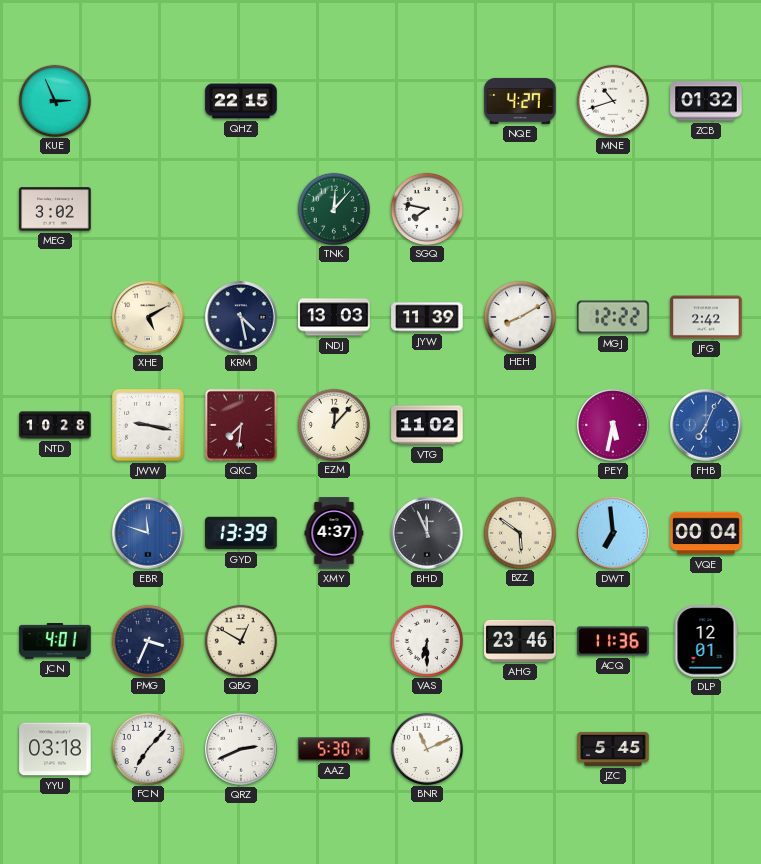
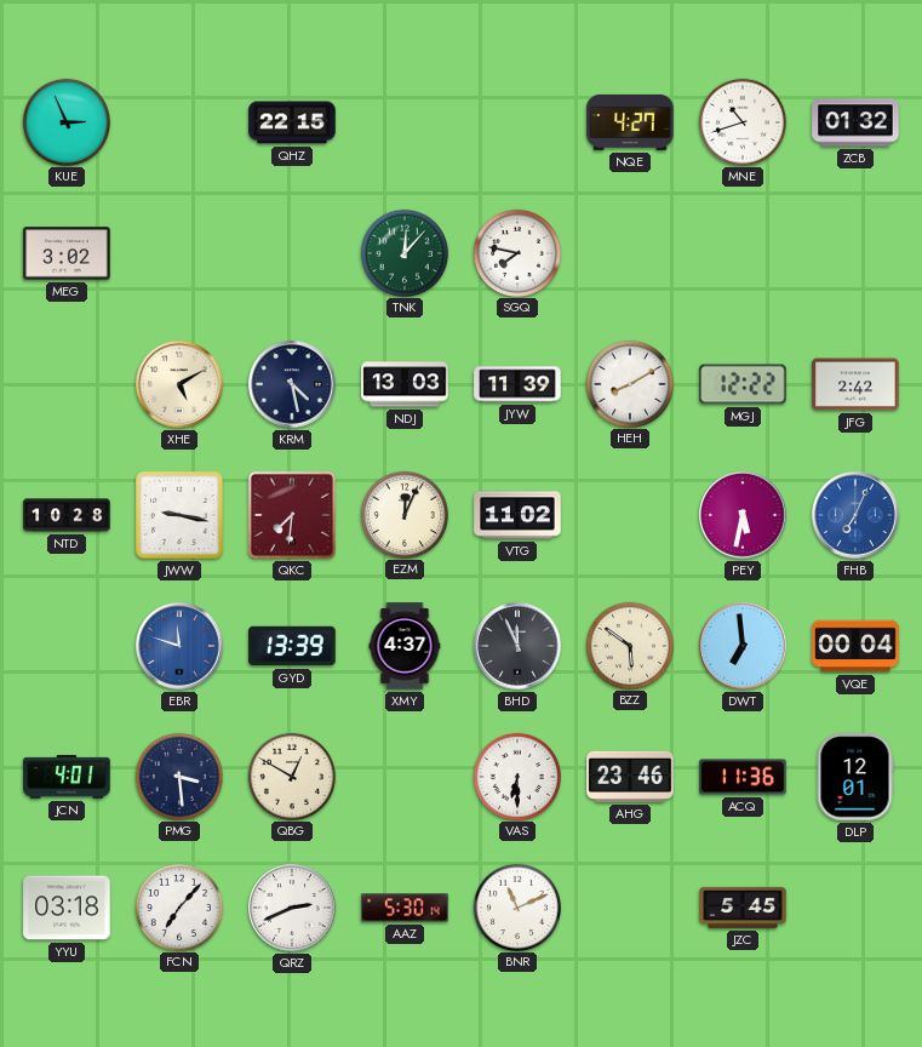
EZM: 12:07 -> 12:04 (403, 514)
PMG: 3:34 -> 3:29 (178, 776)
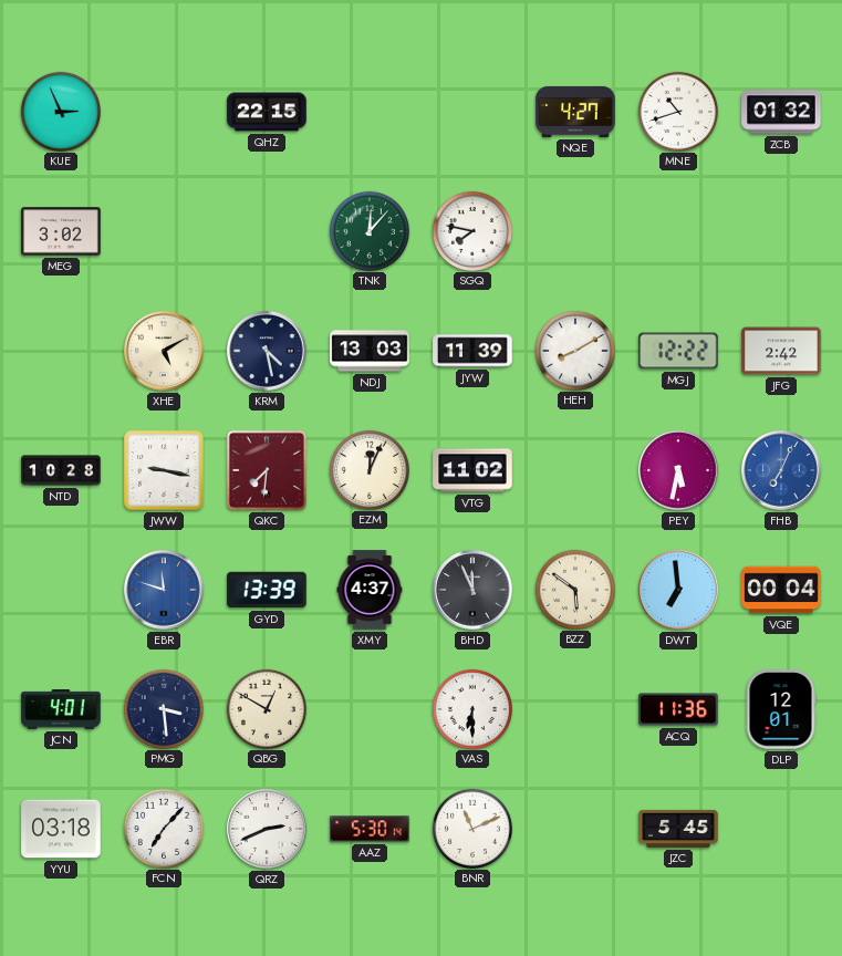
AHG: 23:46 -> none (630, 777)
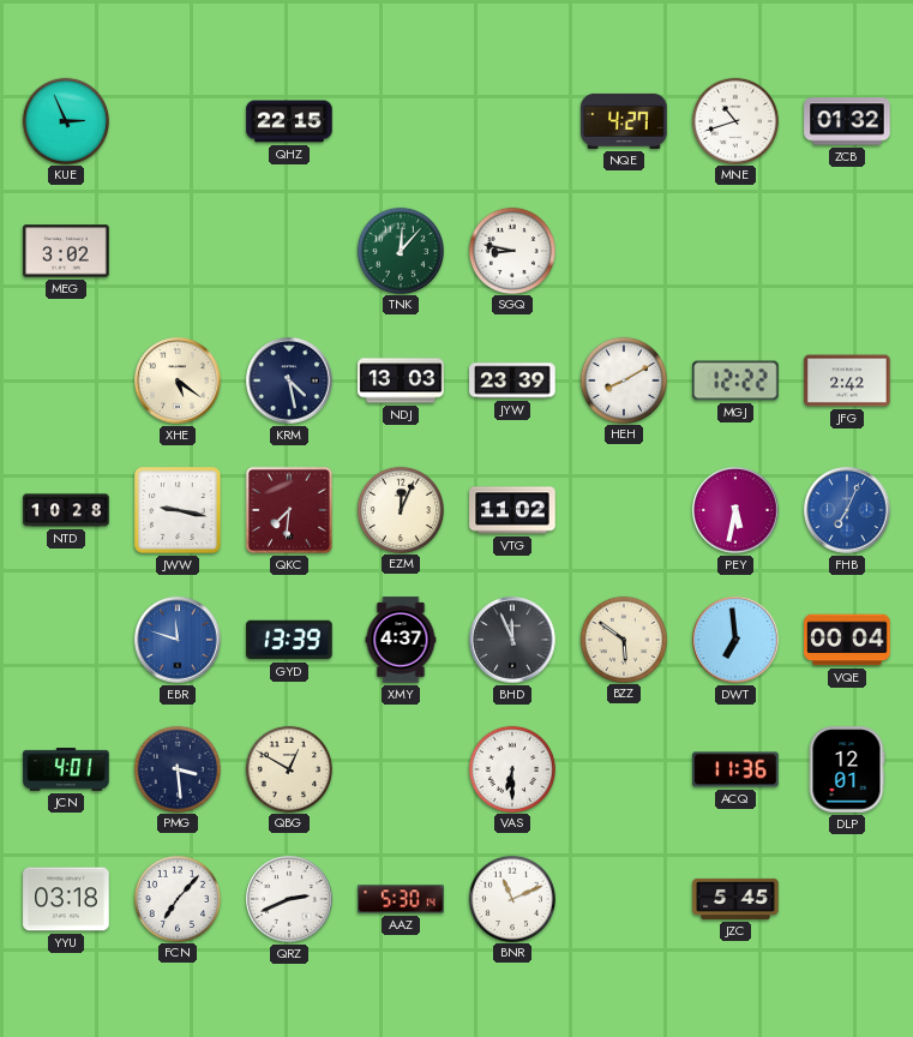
SGQ: 7:47 -> 8:47 (511, 250)
XHE: 5:10 -> 5:21 (178, 380)
JYW: 11:39 -> 23:39 (512, 380)
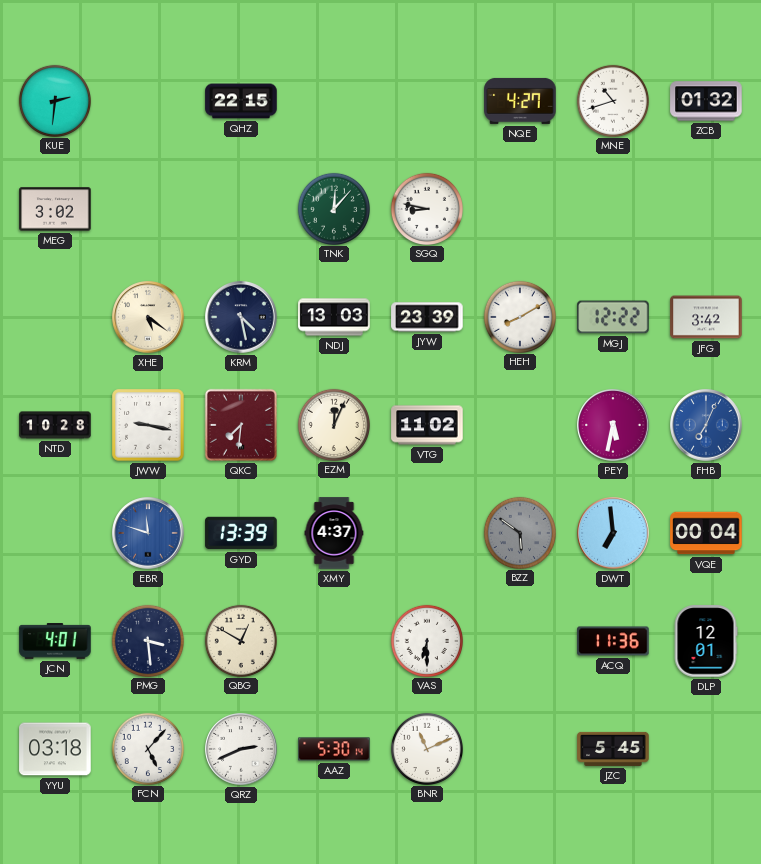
KUE: 2:56 -> 2:31 (54, 100)
JFG: 2:42 -> 3:42 (706, 317)
BHD: 11:56 -> none (512, 640)
BZZ dial: cream -> grey (519, 532)
FCN: 7:07 -> 5:07 (147, 748)
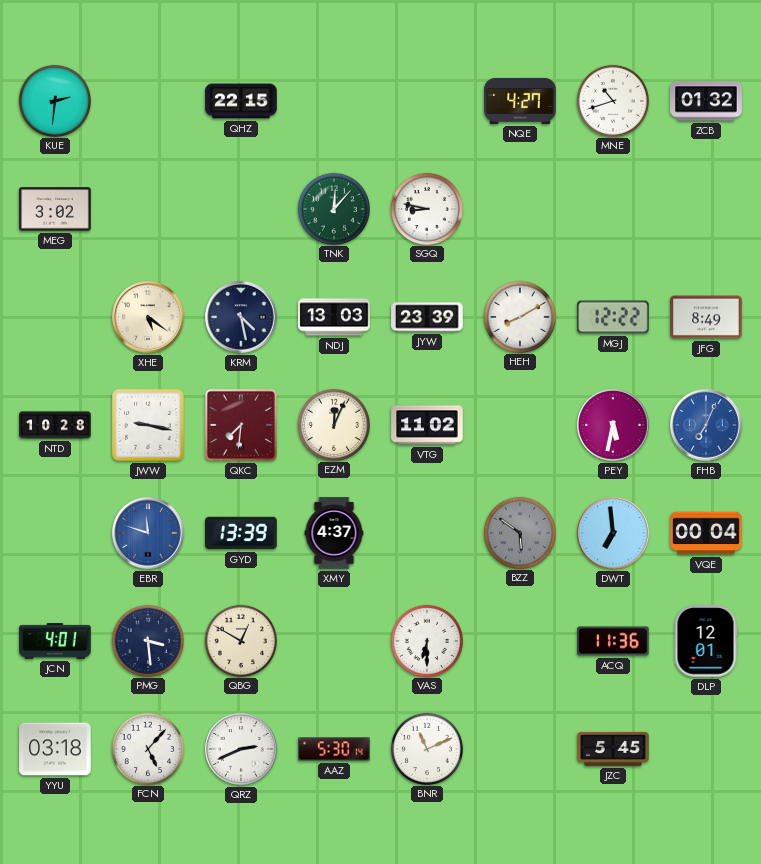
JFG: 3:42 -> 8:49 (706, 317)
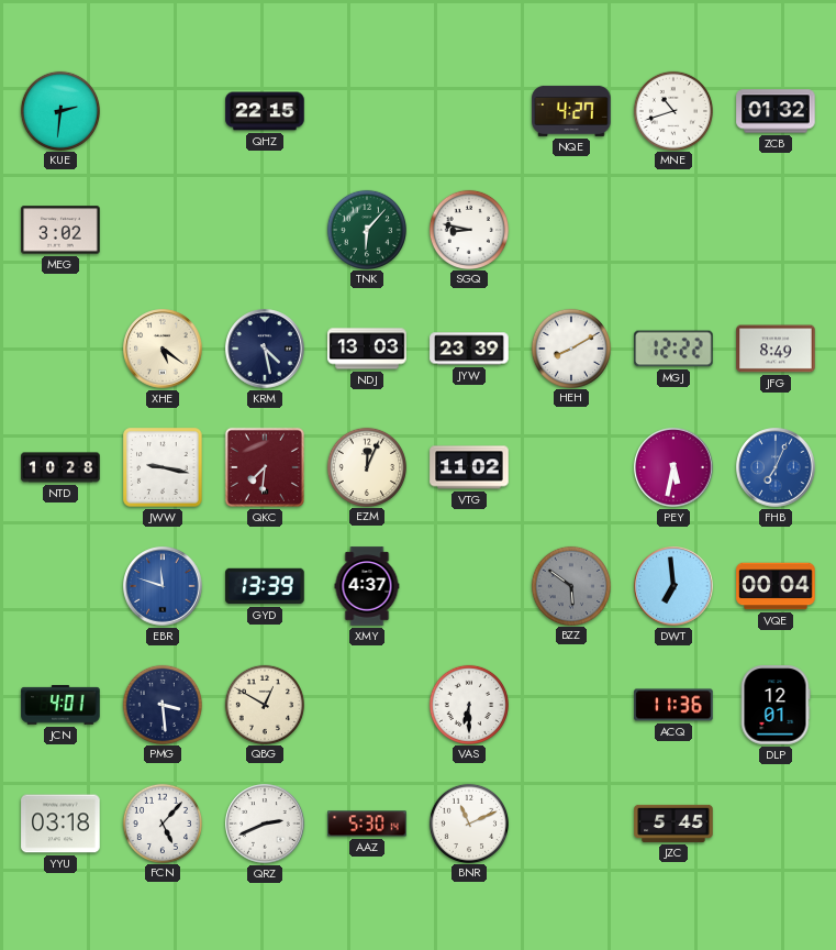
TNK: 12:07 -> 6:07 (366, 229)
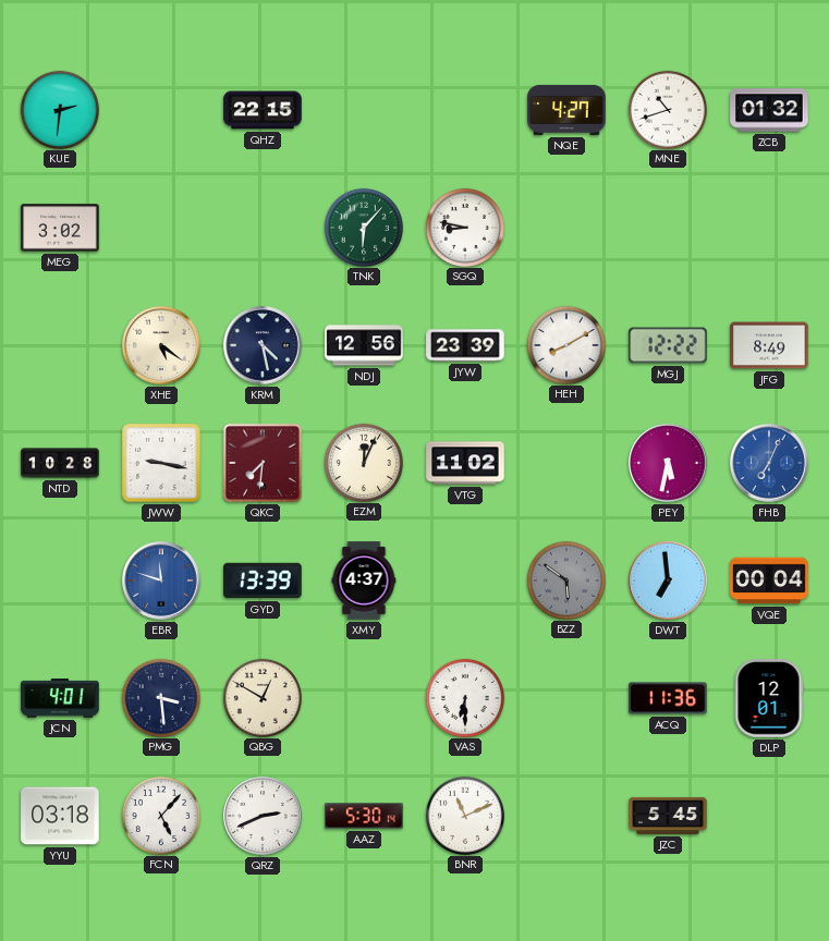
NDJ: 13:03 -> 12:56 (364, 345)
